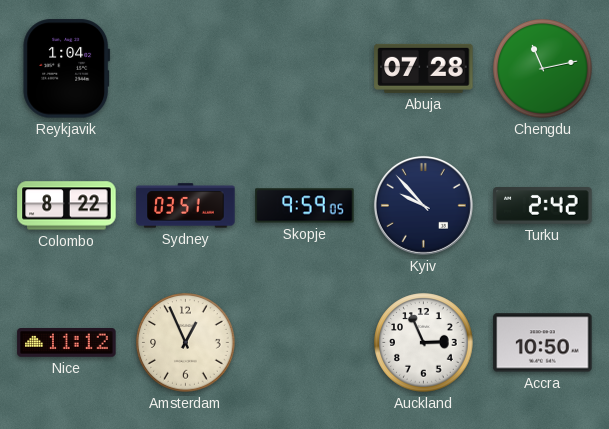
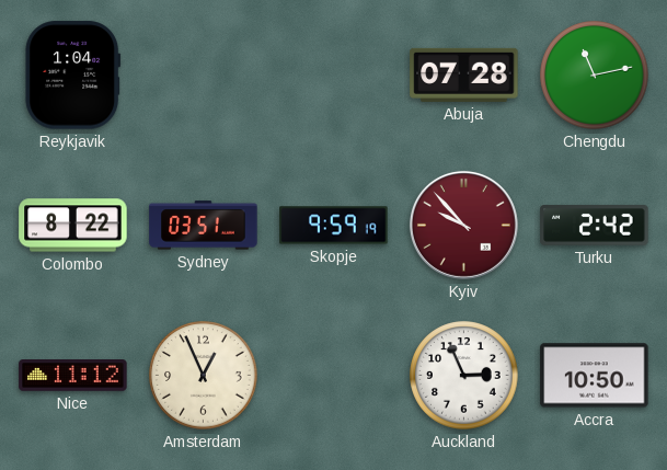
Skopje: 9:59:05 -> 9:59:19 (334, 226)
Kyiv dial: navy -> burgundy (463, 225)
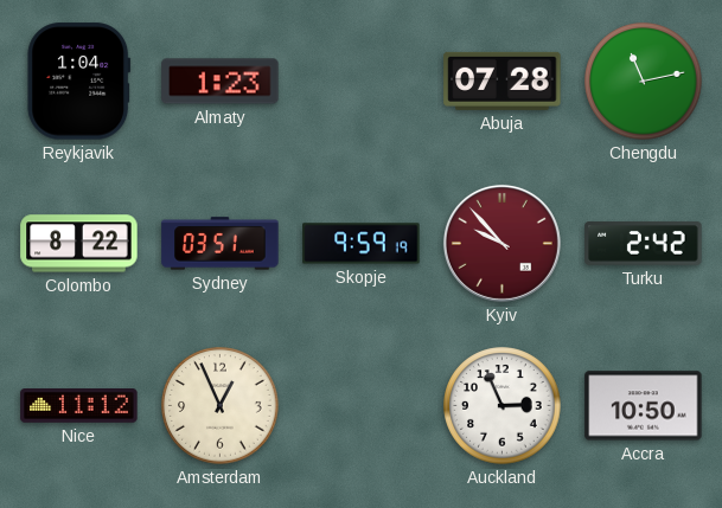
Almaty: none -> 1:23 (221, 82)
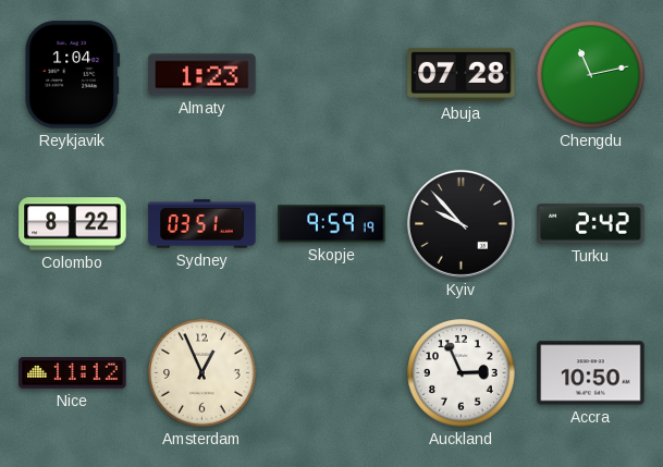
Kyiv dial: burgundy -> black (461, 223)
